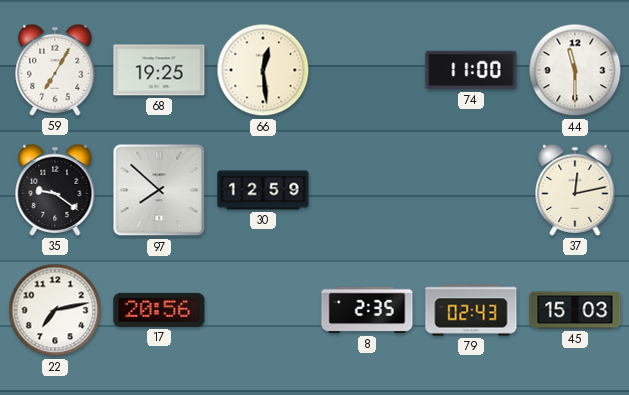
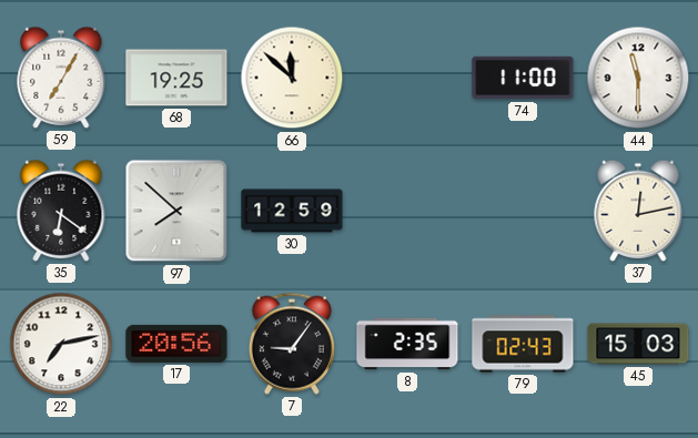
66: 12:29 -> 11:52 (292, 78)
35: 9:21 -> 6:21 (61, 211)
7: none -> 9:06 (292, 344)
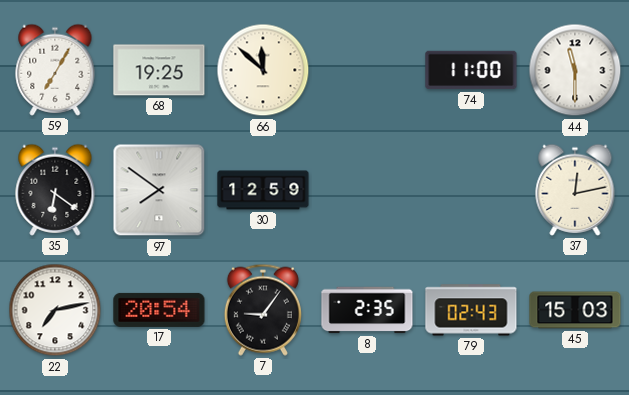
97: 7:52 -> 7:51 (159, 190)
17: 20:56 -> 20:54 (159, 310)
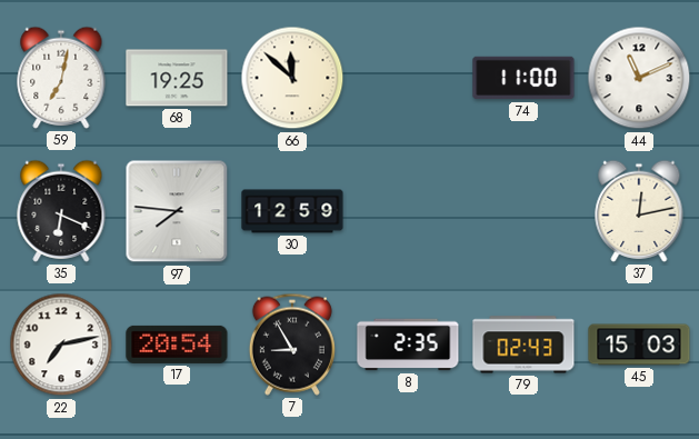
59: 7:05 -> 7:02 (61, 78)
44: 11:30 -> 11:11 (639, 78)
35: 6:21 -> 6:19 (61, 211)
97: 7:51 -> 7:46 (177, 211)
7: 9:06 -> 8:55 (292, 345)
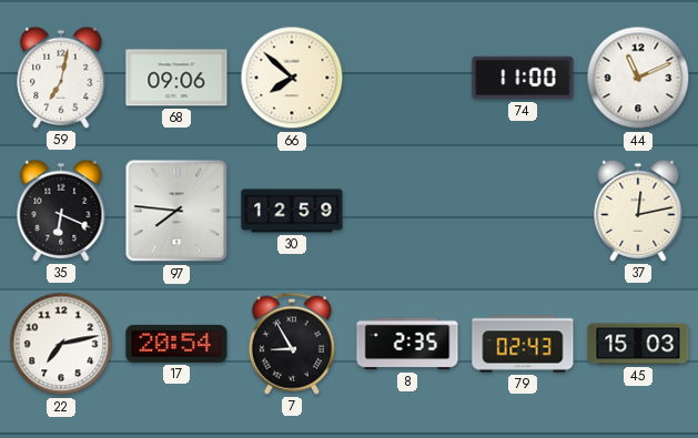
68: 19:25 -> 09:06 (176, 78)
66: 11:52 -> 7:52 (292, 78)
